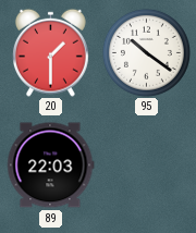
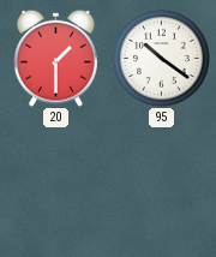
89: 22:03 -> none (50, 165)
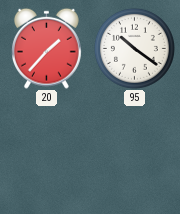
20: 1:30 -> 1:37 (47, 48)
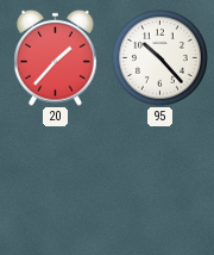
95: 10:21 -> 10:23 (159, 57)
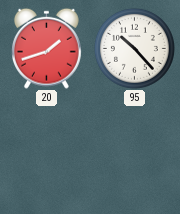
20: 1:37 -> 1:42 (47, 48)
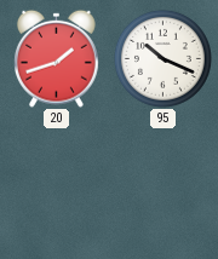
95: 10:23 -> 10:19 (162, 58)
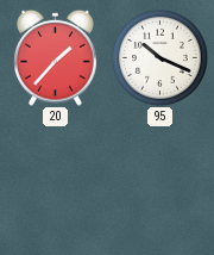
20: 1:42 -> 1:37 (56, 57)
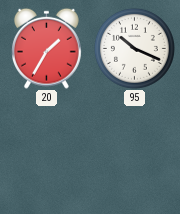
20: 1:37 -> 1:35 (47, 48)
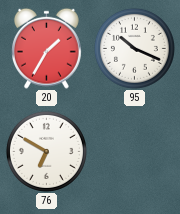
76: none -> 6:50 (46, 151)
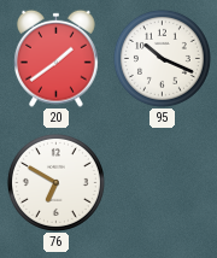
20: 1:35 -> 1:39 (57, 58)
